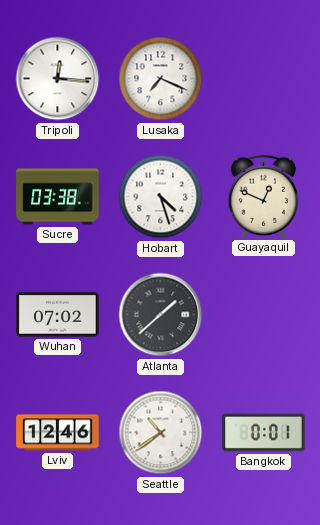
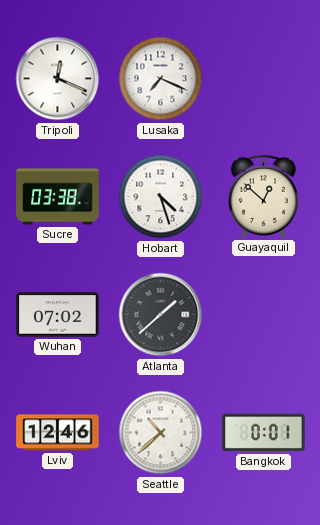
Tripoli: 12:16 -> 12:19 (58, 79)
Guayaquil: 12:49 -> 12:52 (263, 196)
Seattle: 10:39 -> 10:38 (161, 433)
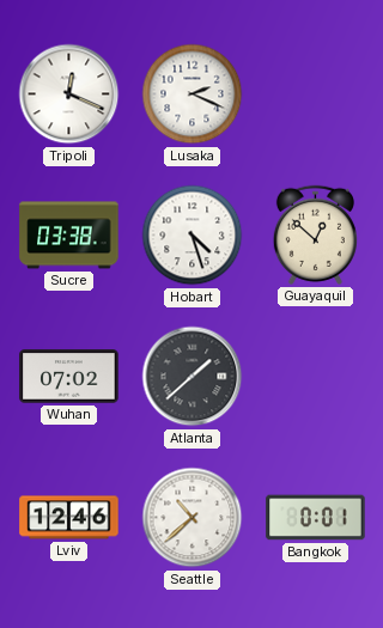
Lusaka: 7:19 -> 2:19 (193, 94)
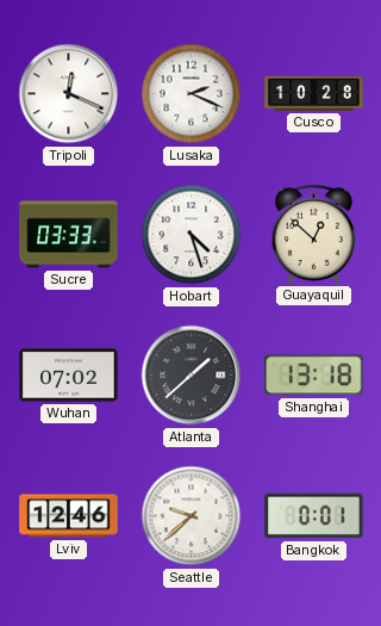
Cusco: none -> 10:28 (314, 93)
Sucre: 03:38 -> 03:33 (69, 235)
Shanghai: none -> 13:18 (314, 376)
Seattle: 10:38 -> 9:38 (192, 516)
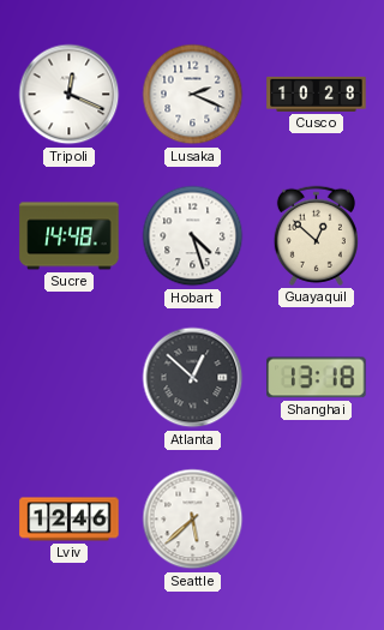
Sucre: 03:33 -> 14:48 (70, 236)
Wuhan: 07:02 -> none (69, 376)
Atlanta: 1:38 -> 12:52 (193, 378)
Seattle: 9:38 -> 5:38 (193, 520)
Bangkok: 0:01 -> none (314, 516)
